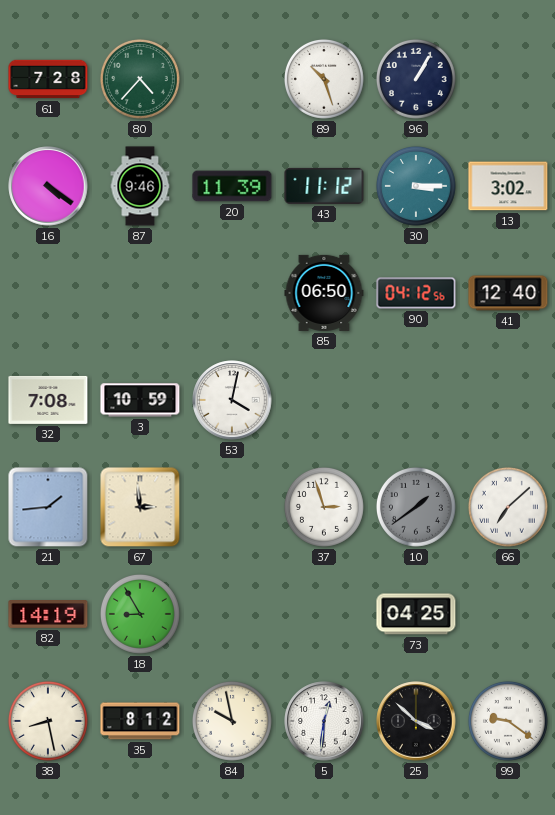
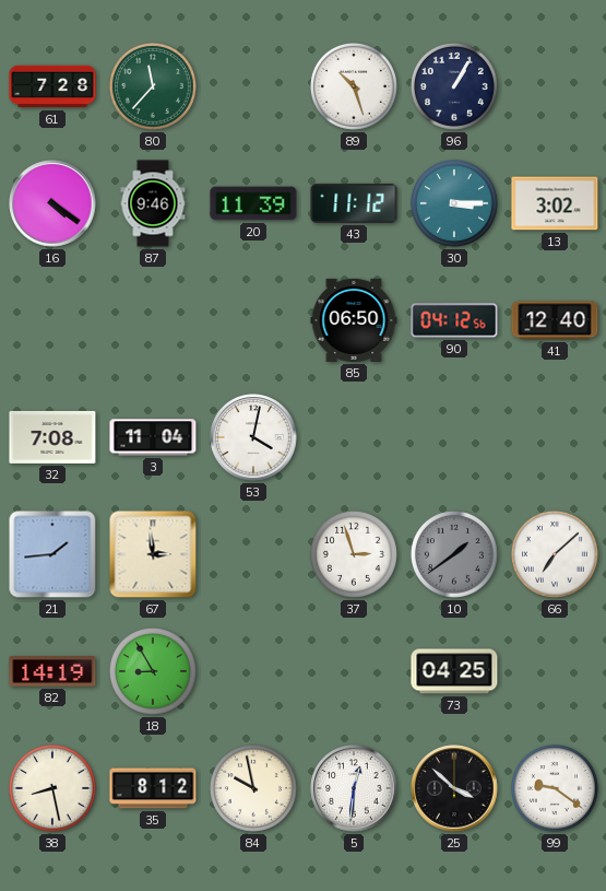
80: 4:37 -> 11:37 (153, 86)
3: 10:59 -> 11:04 (153, 437)
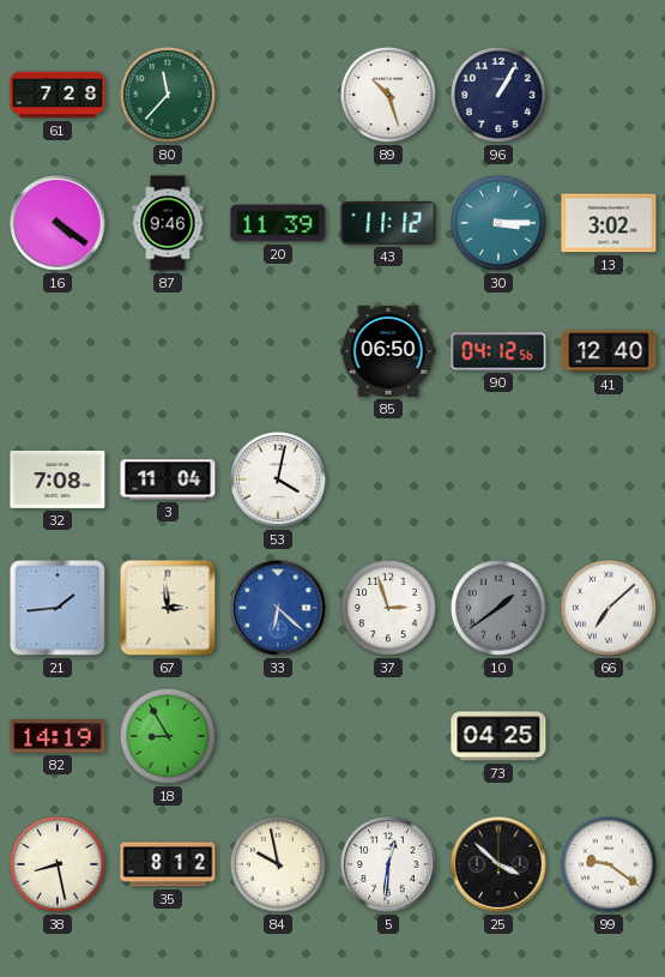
33: none -> 6:22 (278, 608)
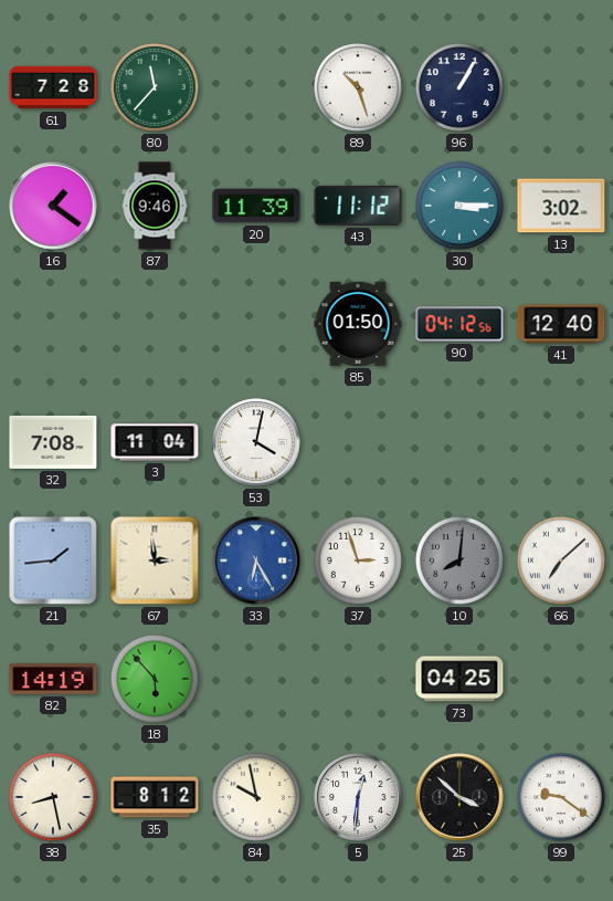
16: 4:21 -> 1:21 (53, 206)
85: 06:50 -> 01:50 (358, 324)
33: 6:22 -> 6:25 (256, 560)
10: 1:39 -> 8:01 (459, 560)
18: 8:55 -> 5:53 (155, 679)
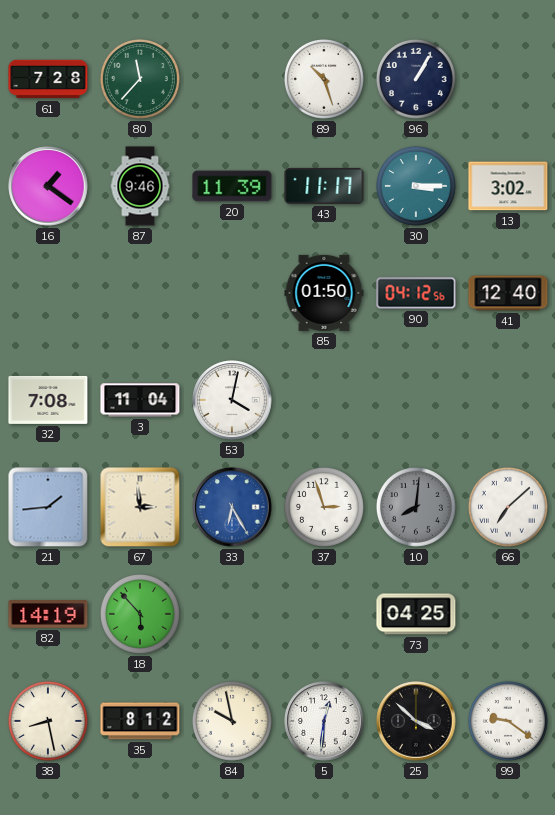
43: 11:12 -> 11:17 (324, 186)
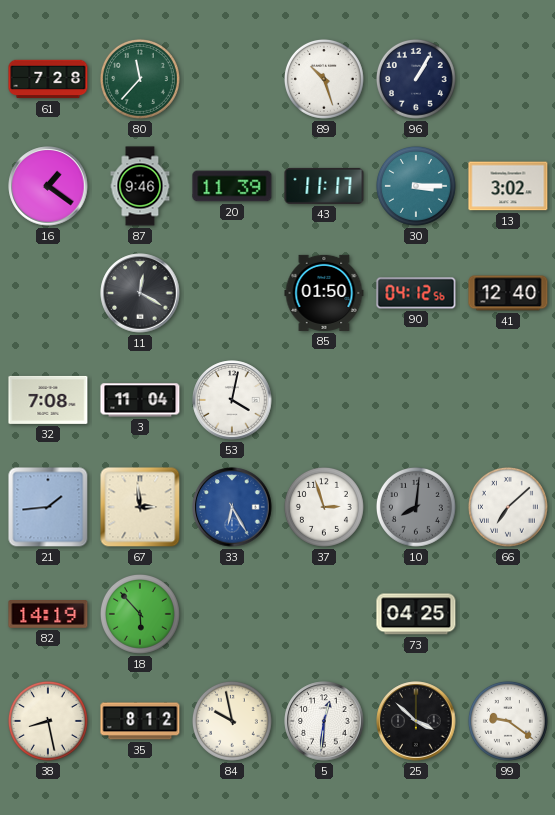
11: none -> 12:20 (140, 293)
